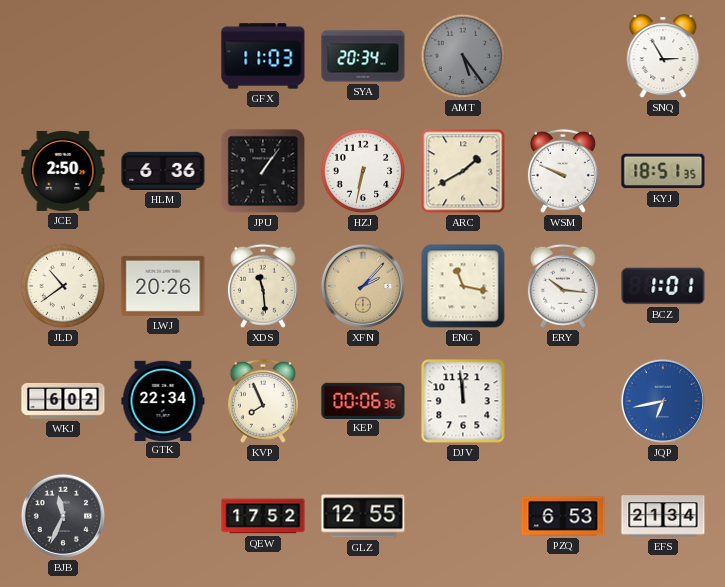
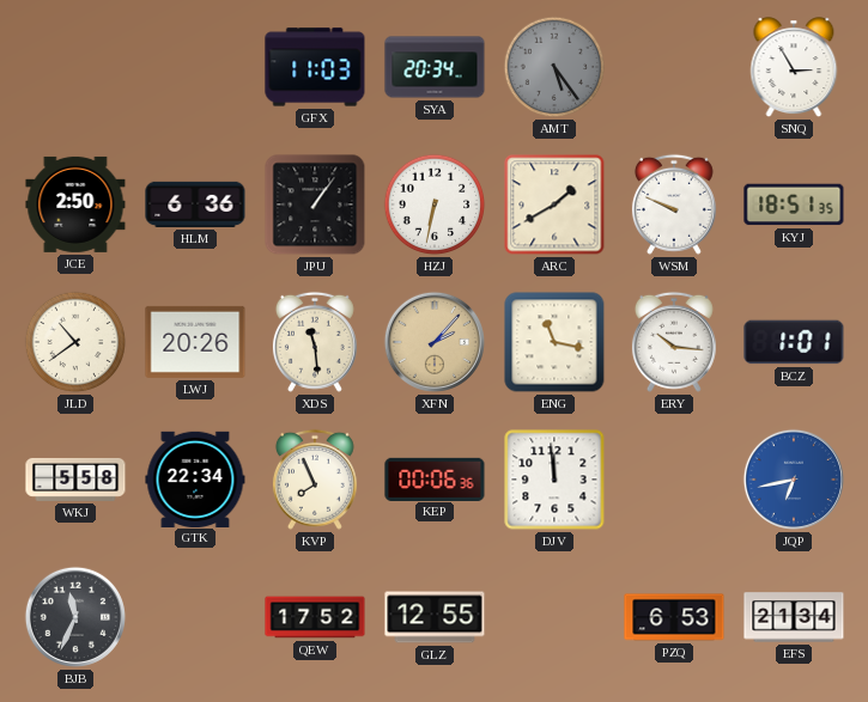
WKJ: 6:02 -> 5:58 (75, 480)
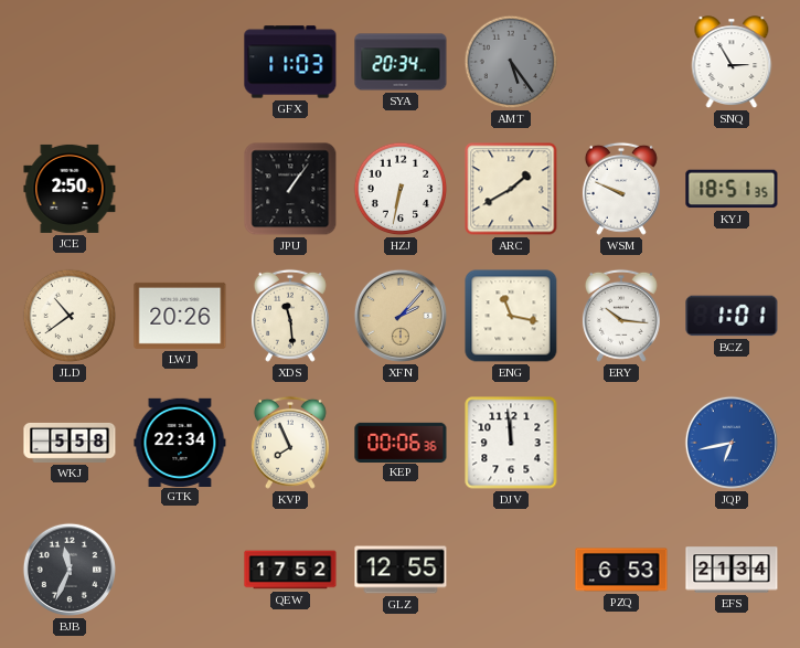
HLM: 6:36 -> none (195, 205)
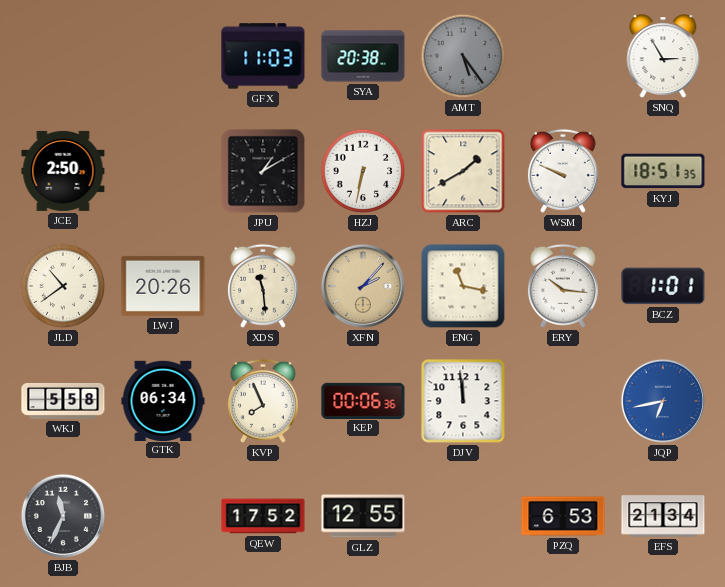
SYA: 20:34 -> 20:38 (363, 56)
JPU: 1:06 -> 1:10 (263, 171)
GTK: 22:34 -> 06:34 (163, 400)
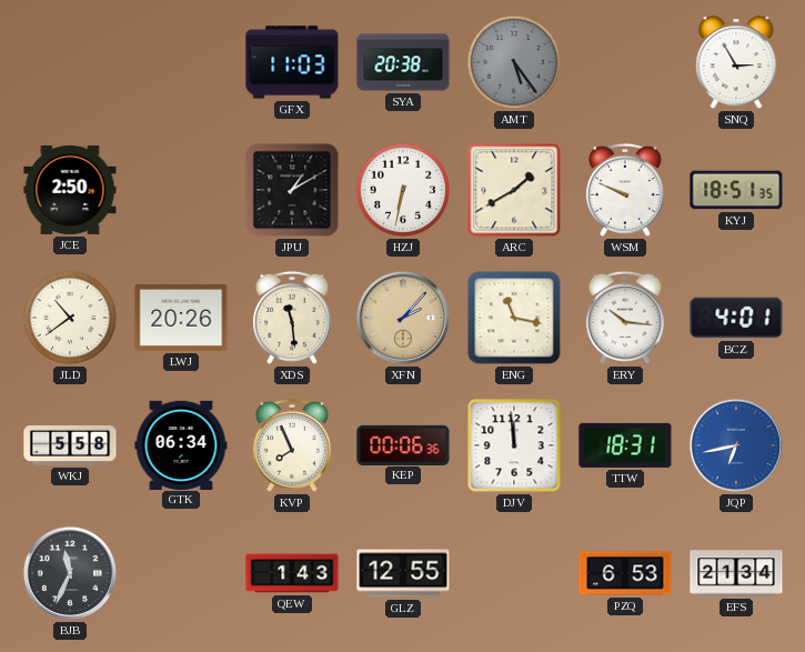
BCZ: 1:01 -> 4:01 (736, 318)
TTW: none -> 18:31 (625, 445)
QEW: 17:52 -> 1:43 (292, 573)
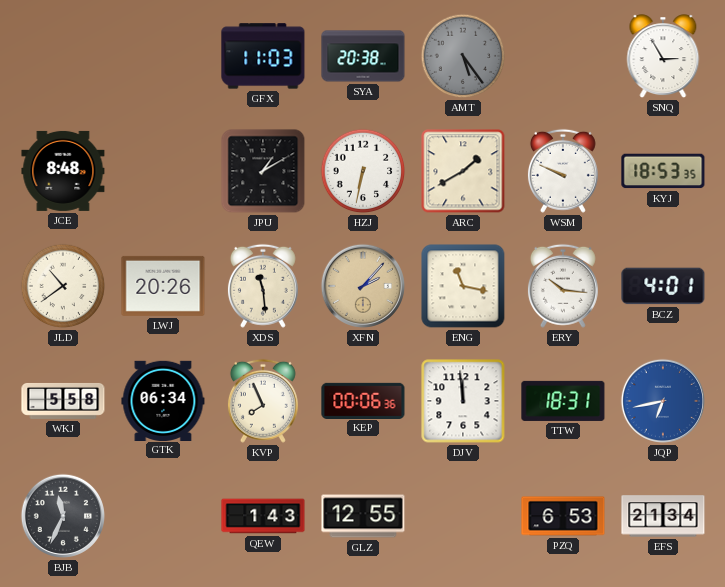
JCE: 2:50 -> 8:48 (63, 171)
KYJ: 18:51 -> 18:53 (663, 171)
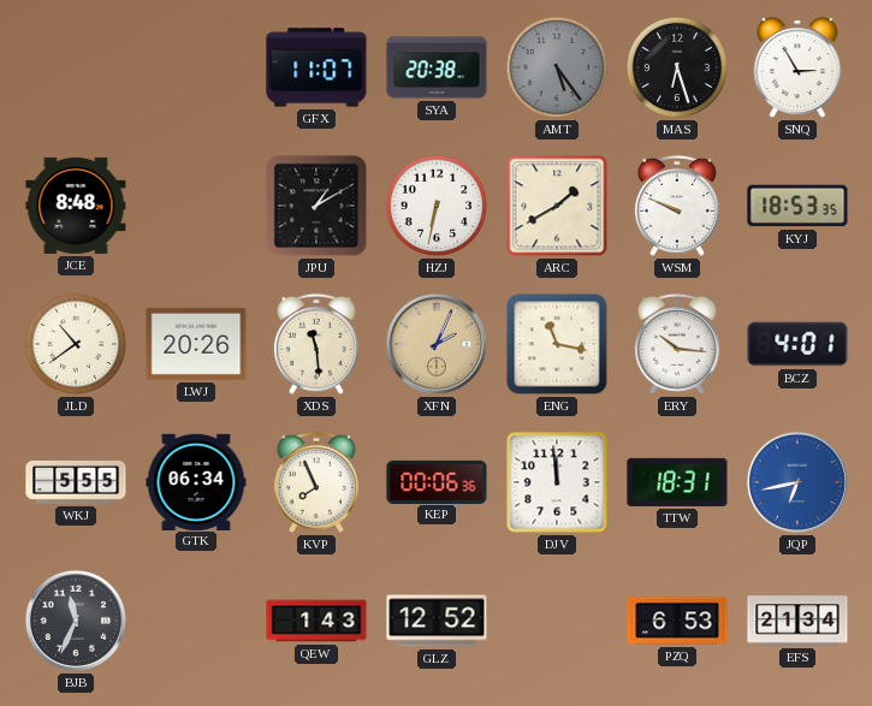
GFX: 11:03 -> 11:07 (316, 67)
MAS: none -> 6:27 (677, 67)
XFN: 2:07 -> 2:04 (437, 344)
WKJ: 5:58 -> 5:55 (76, 482)
GLZ: 12:55 -> 12:52 (437, 621)
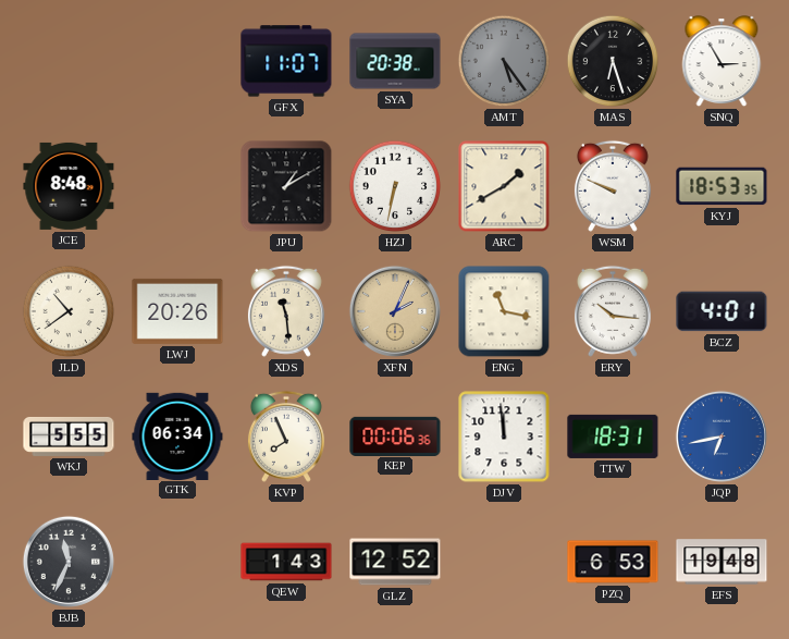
EFS: 21:34 -> 19:48 (722, 562)
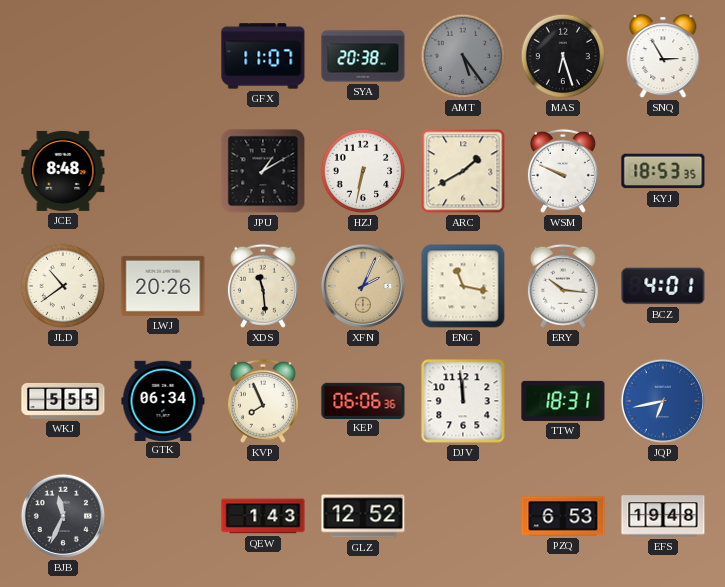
KEP: 00:06 -> 06:06 (363, 400)
